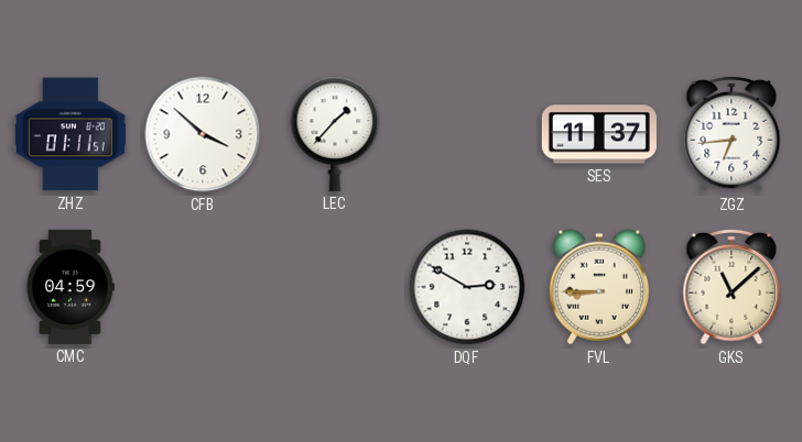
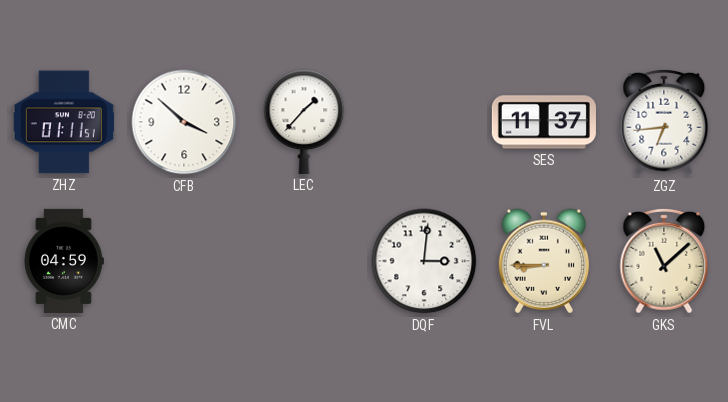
DQF: 2:50 -> 3:01 (424, 261)
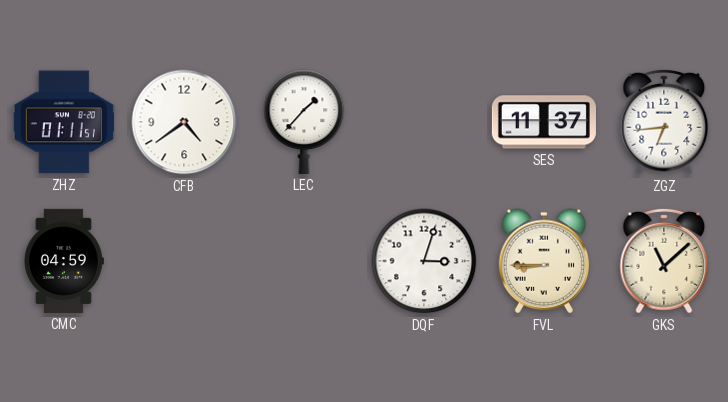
CFB: 3:52 -> 4:39 (184, 122)
DQF: 3:01 -> 3:03 (424, 261)
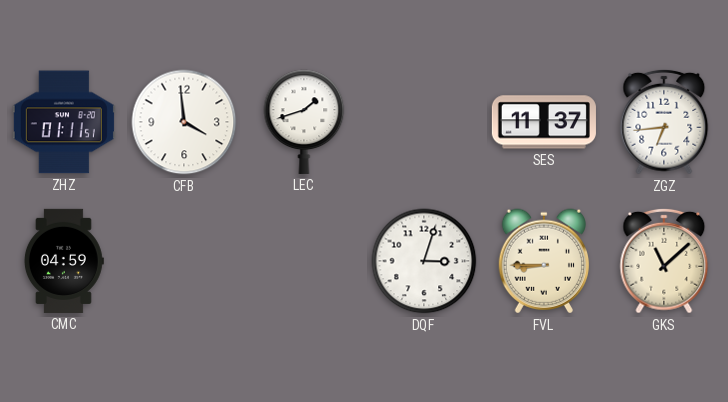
CFB: 4:39 -> 3:59 (184, 122)
LEC: 1:37 -> 1:42 (304, 122)
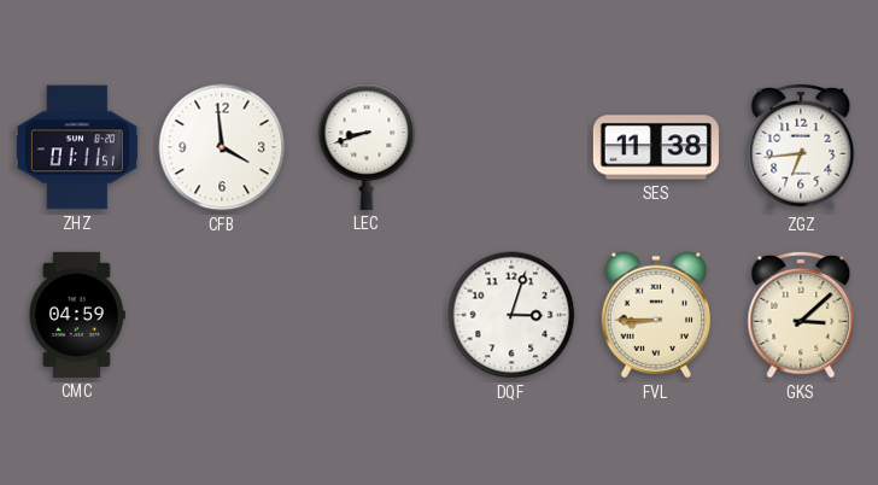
LEC: 1:42 -> 8:42 (367, 147)
SES: 11:37 -> 11:38 (656, 147)
GKS: 11:08 -> 3:08 (801, 315)
